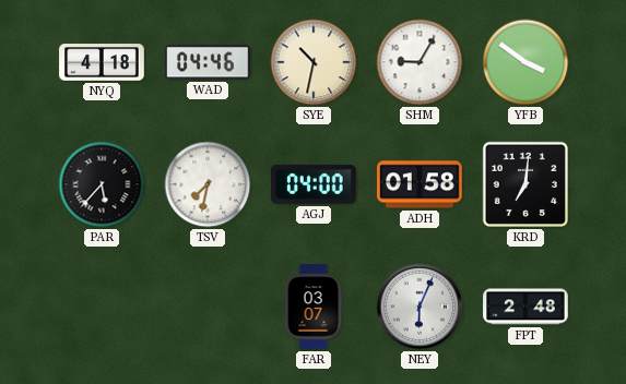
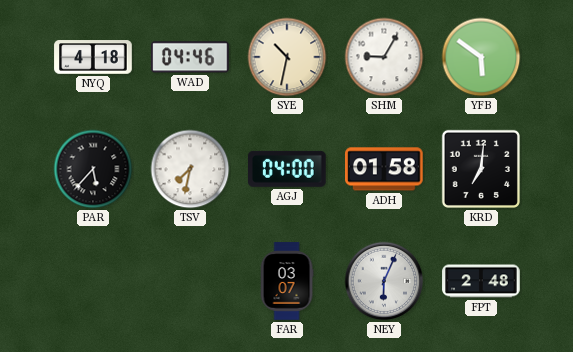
YFB: 3:51 -> 5:51 (481, 57)
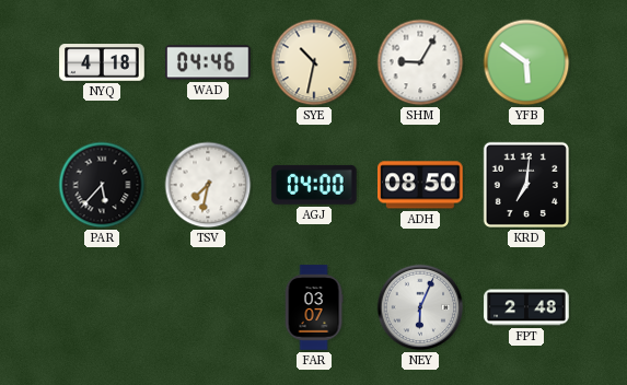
ADH: 01:58 -> 08:50 (421, 185)
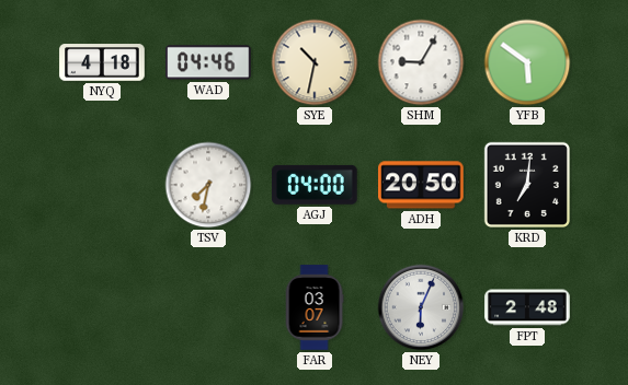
PAR: 5:37 -> none (102, 185)
ADH: 08:50 -> 20:50 (422, 185)
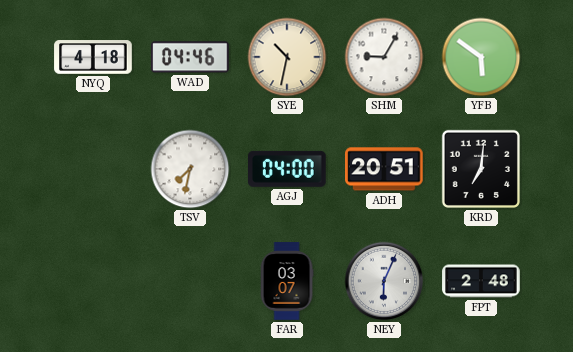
ADH: 20:50 -> 20:51 (385, 169)
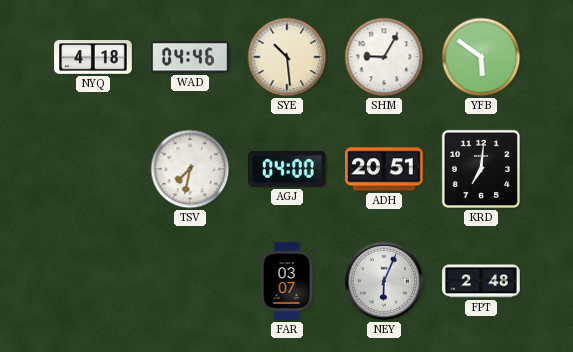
SYE: 10:32 -> 10:29 (287, 57)
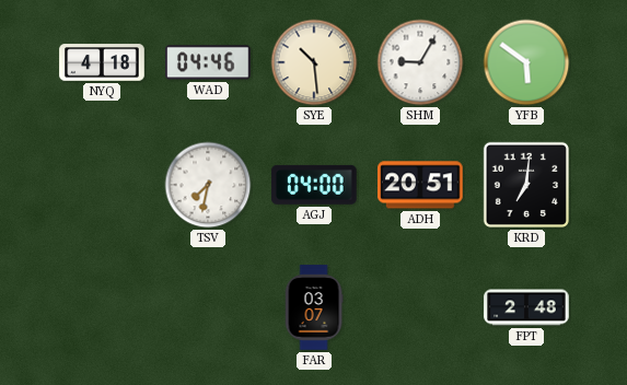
NEY: 6:04 -> none (384, 281)
